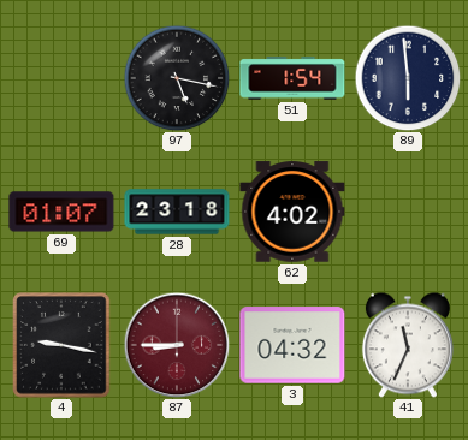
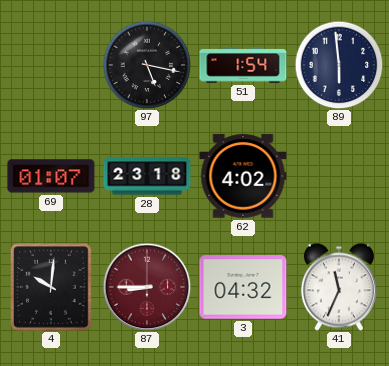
4: 9:17 -> 10:01 (51, 287)
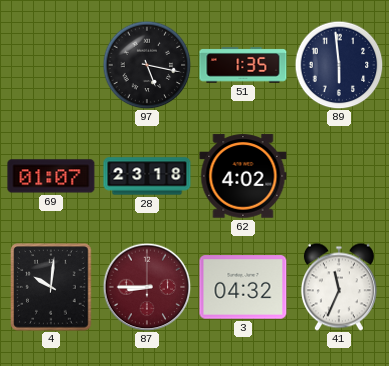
51: 1:54 -> 1:35 (243, 65)
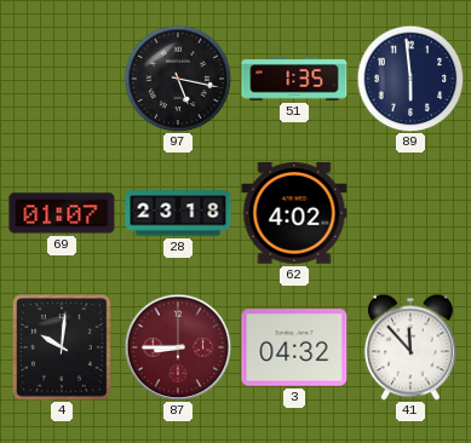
41: 11:34 -> 11:53 (410, 347)
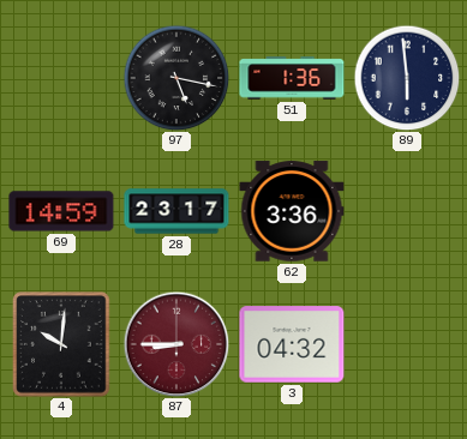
51: 1:35 -> 1:36 (292, 78)
69: 01:07 -> 14:59 (61, 211)
28: 23:18 -> 23:17 (176, 211)
62: 4:02 -> 3:36 (292, 211)
41: 11:53 -> none (410, 347)
